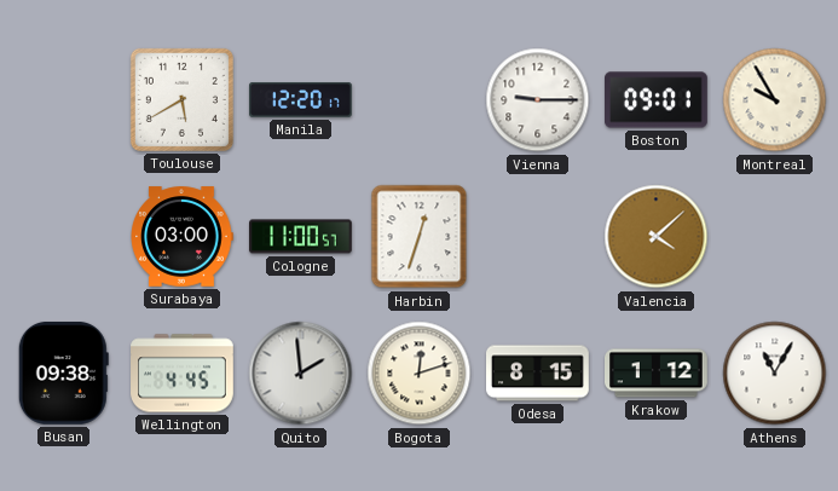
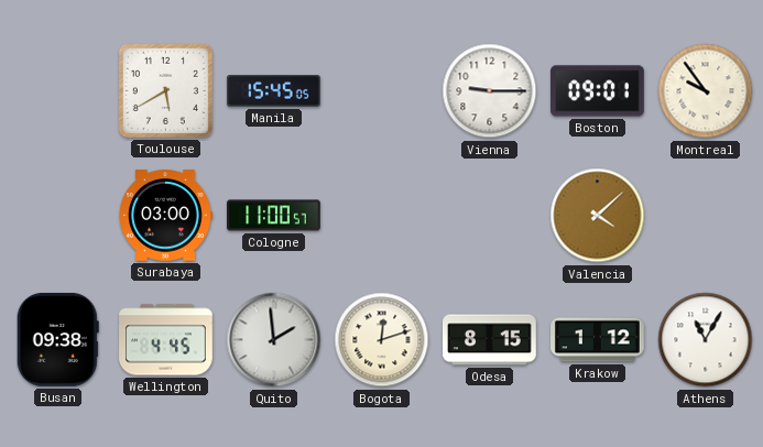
Manila: 12:20 -> 15:45 (274, 91)
Montreal: 9:55 -> 9:54 (706, 91)
Harbin: 12:33 -> none (420, 237)
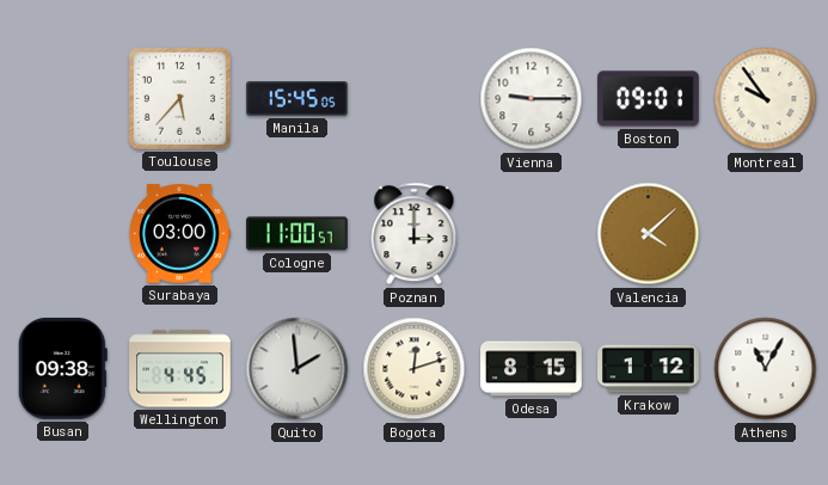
Toulouse: 5:40 -> 5:37 (179, 98)
Poznan: none -> 3:00 (415, 234)
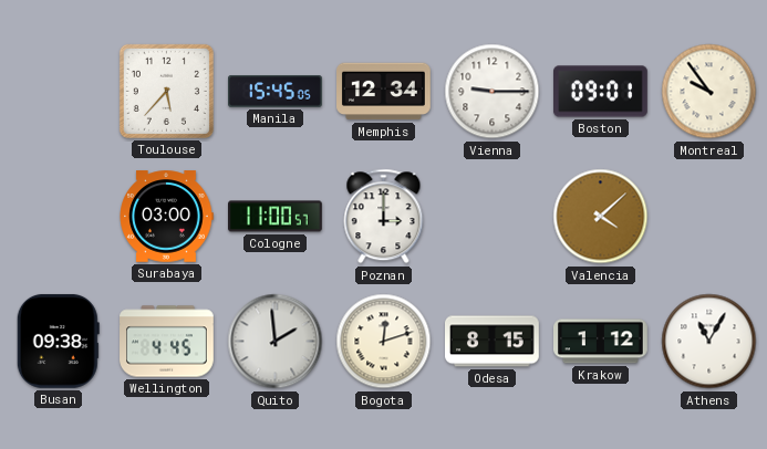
Memphis: none -> 12:34 (384, 92)
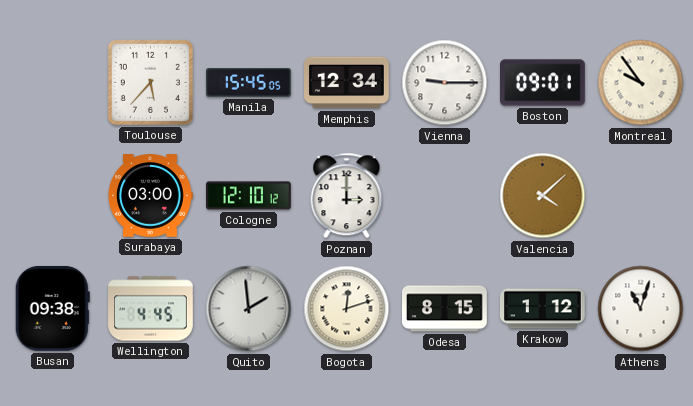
Cologne: 11:00 -> 12:10 (249, 196)
Athens: 11:05 -> 11:03 (641, 309)
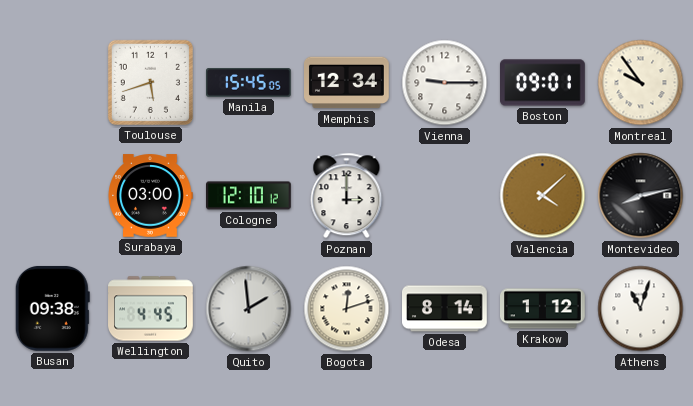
Toulouse: 5:37 -> 5:42 (150, 82)
Montevideo: none -> 8:13 (641, 196)
Odesa: 8:15 -> 8:14 (445, 309)
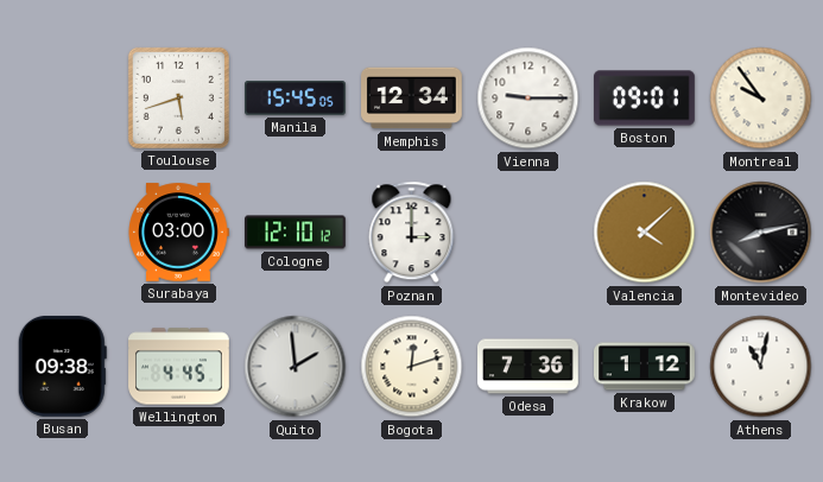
Odesa: 8:14 -> 7:36 (528, 367)
Athens: 11:03 -> 11:02 (761, 367)
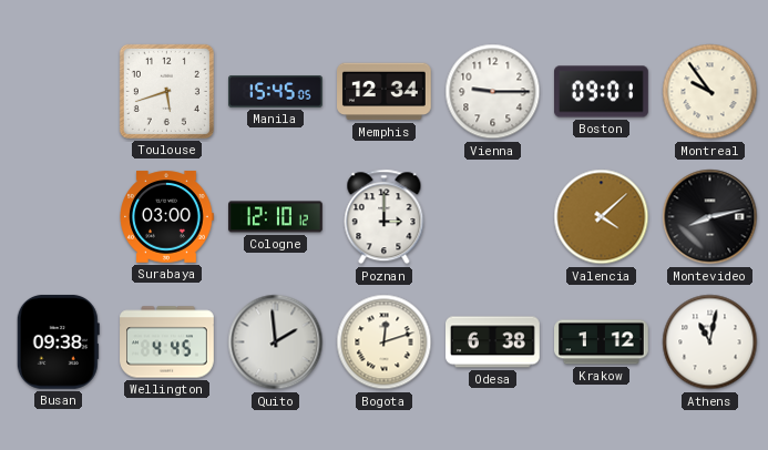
Odesa: 7:36 -> 6:38 (493, 342)
